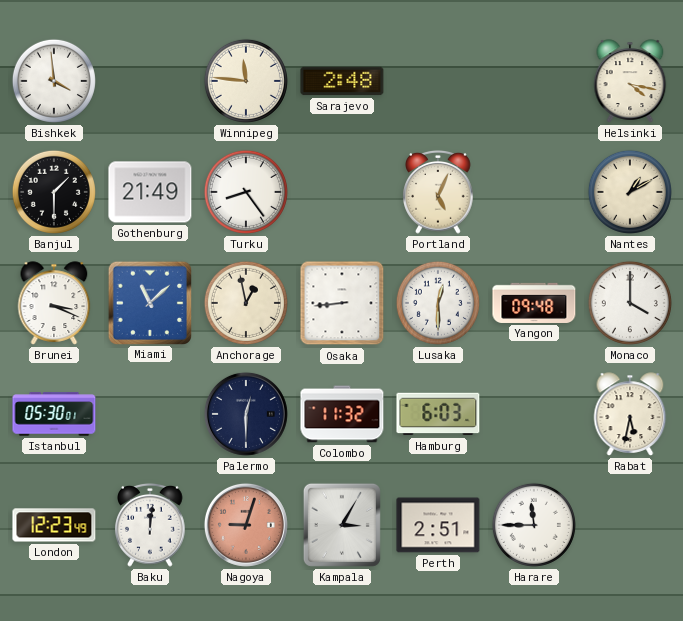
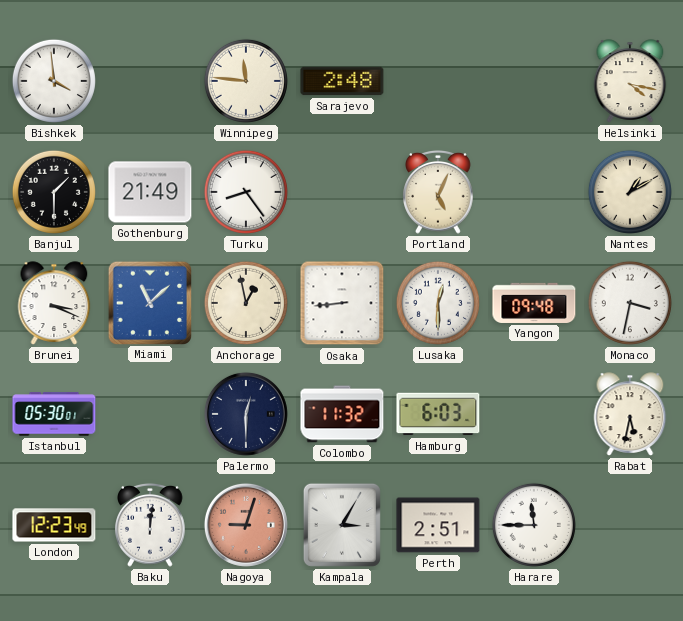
Monaco: 4:00 -> 3:32 (630, 303)
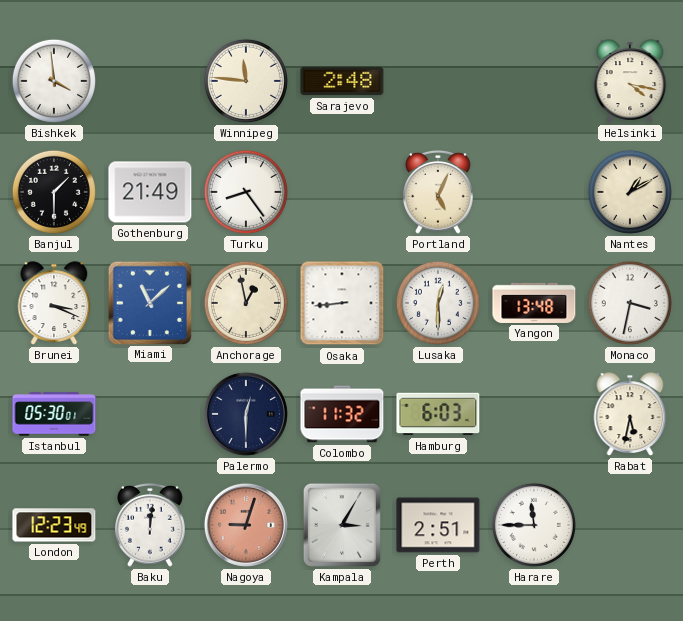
Yangon: 09:48 -> 13:48 (534, 303)
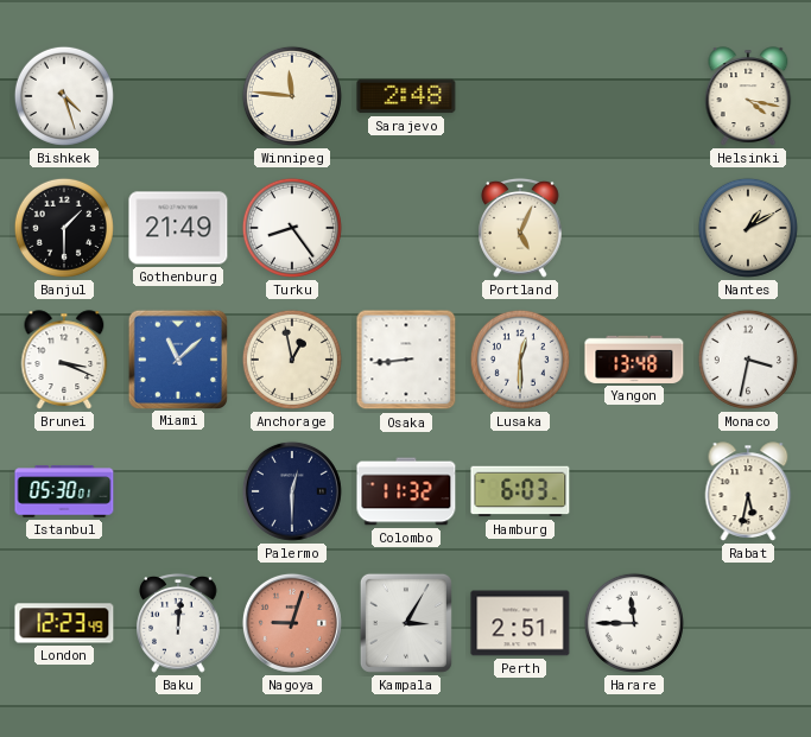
Bishkek: 3:59 -> 4:27 (64, 96)
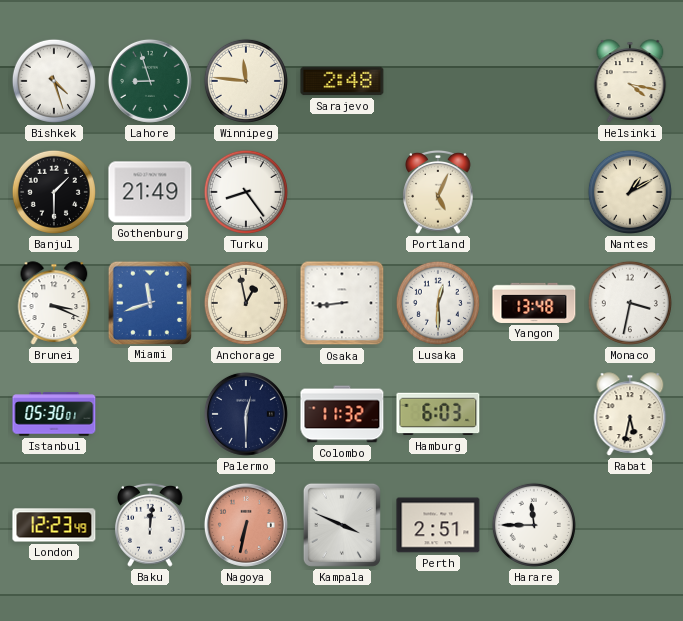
Lahore: none -> 8:57 (150, 81)
Miami: 11:08 -> 11:42 (149, 302)
Nagoya: 9:03 -> 6:32 (246, 525)
Kampala: 3:05 -> 3:49 (342, 525)
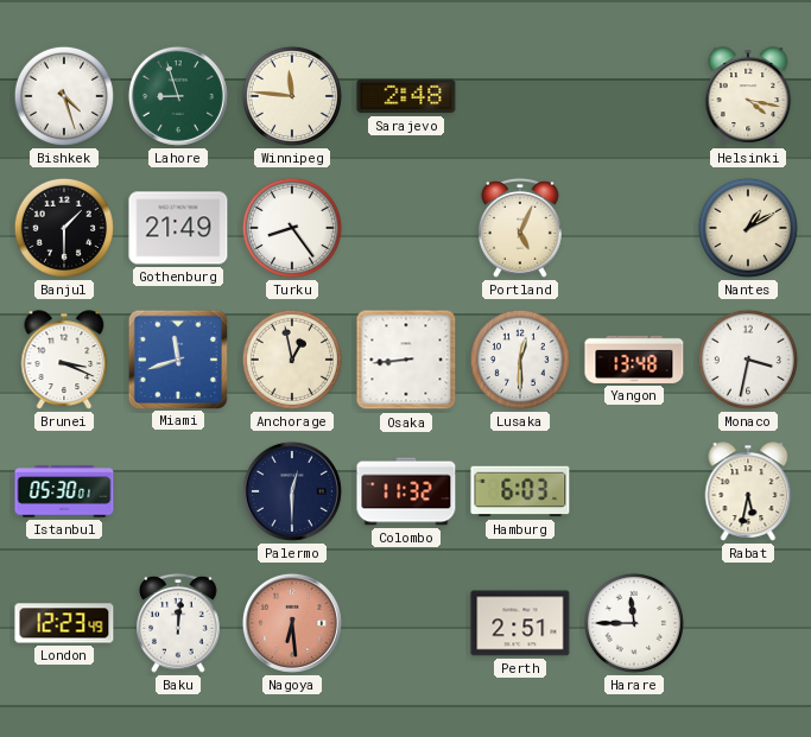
Nagoya: 6:32 -> 6:29 (292, 623)
Kampala: 3:49 -> none (342, 525)
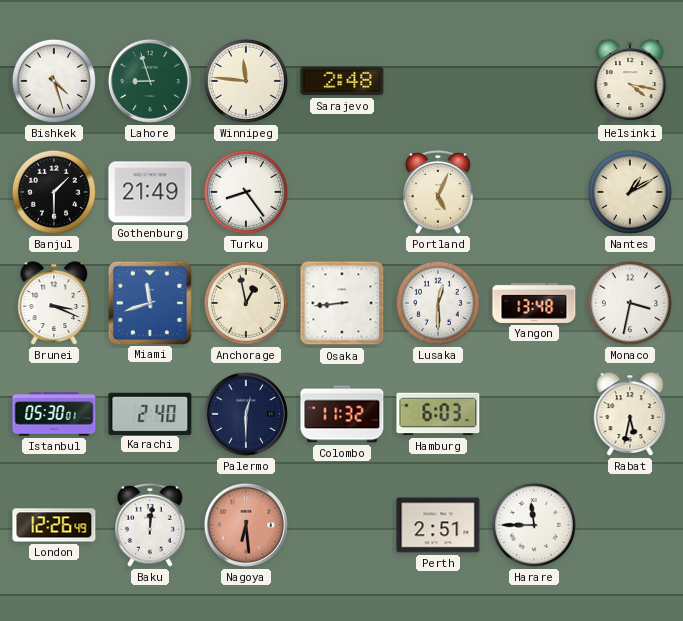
Karachi: none -> 2:40 (150, 413)
London: 12:23 -> 12:26 (54, 525)
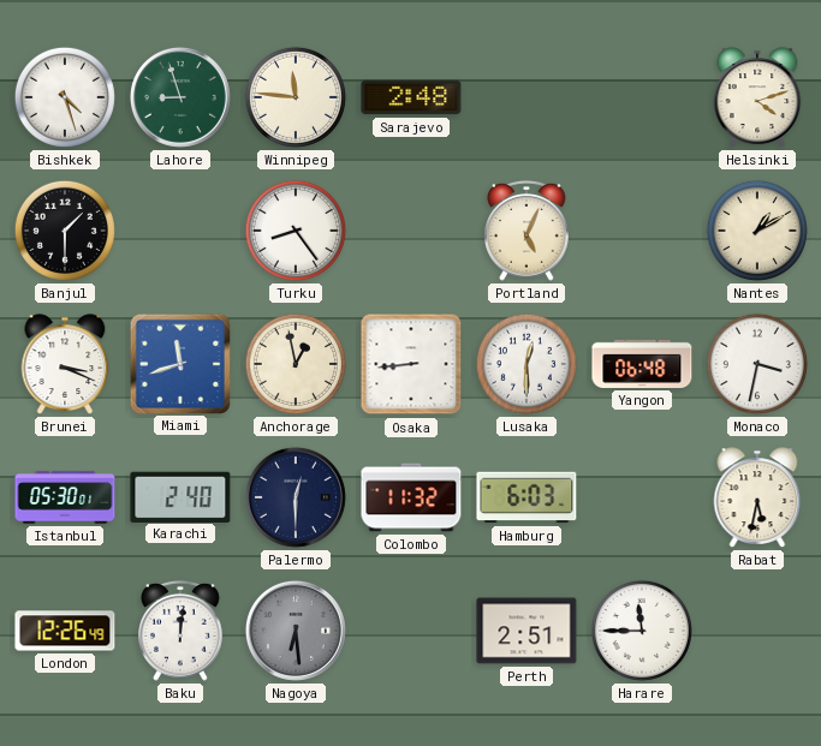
Helsinki: 4:17 -> 4:12 (757, 97)
Gothenburg: 21:49 -> none (150, 192)
Yangon: 13:48 -> 06:48 (642, 364)
Nagoya dial: salmon -> grey (296, 631)
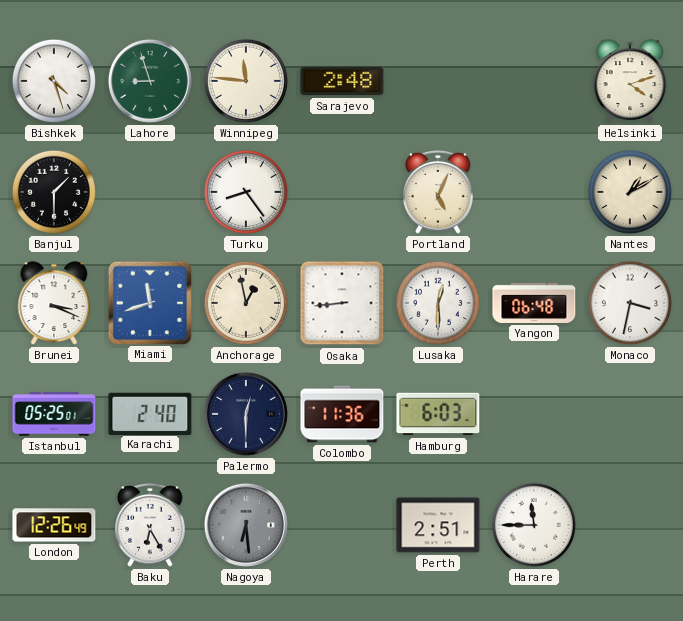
Istanbul: 05:30 -> 05:25 (54, 414)
Colombo: 11:32 -> 11:36 (342, 414)
Rabat: 5:32 -> none (757, 497)
Baku: 12:01 -> 6:25 (150, 525)
